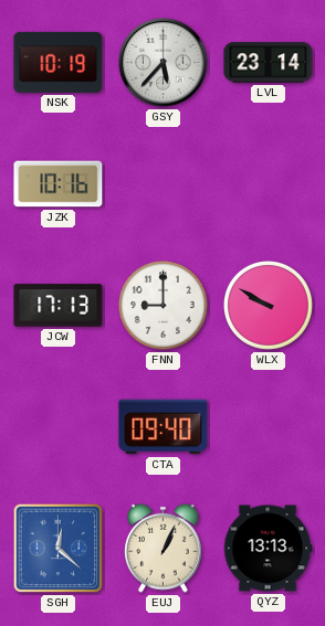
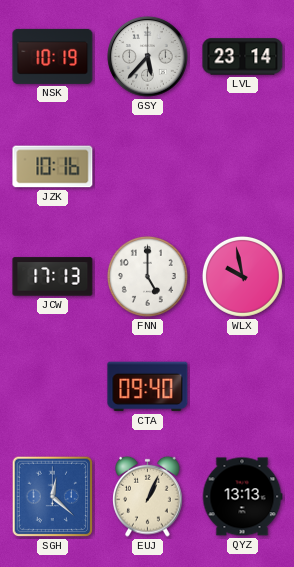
FNN: 9:00 -> 5:00 (147, 276)
WLX: 9:50 -> 9:58 (242, 276)
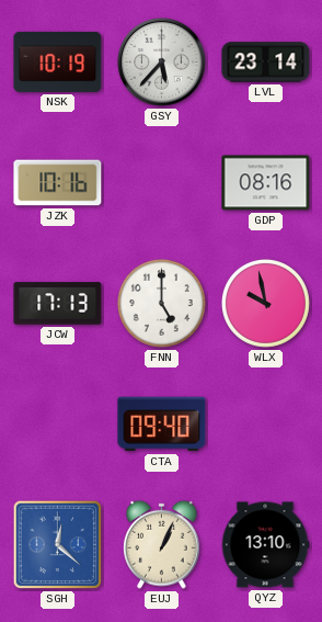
GDP: none -> 08:16 (266, 183)
QYZ: 13:13 -> 13:10 (265, 545)
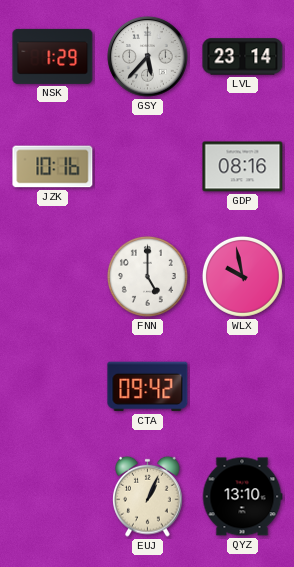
NSK: 10:19 -> 1:29 (53, 56)
JCW: 17:13 -> none (58, 304)
CTA: 09:40 -> 09:42 (148, 387)
SGH: 12:22 -> none (58, 545)
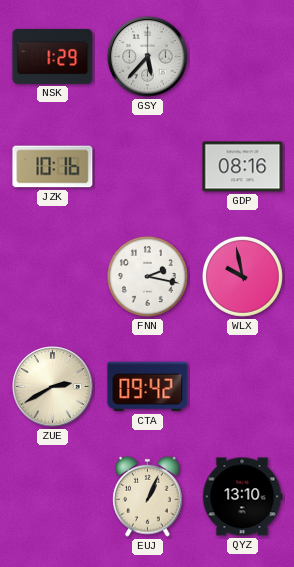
LVL: 23:14 -> none (243, 57)
FNN: 5:00 -> 2:17 (147, 276)
ZUE: none -> 2:40 (53, 387)
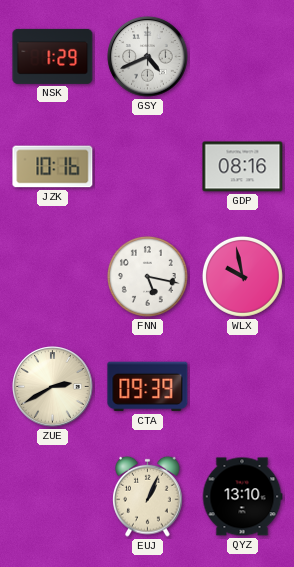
GSY: 5:37 -> 4:41 (148, 57)
FNN: 2:17 -> 5:17 (147, 276)
CTA: 09:42 -> 09:39 (148, 387)
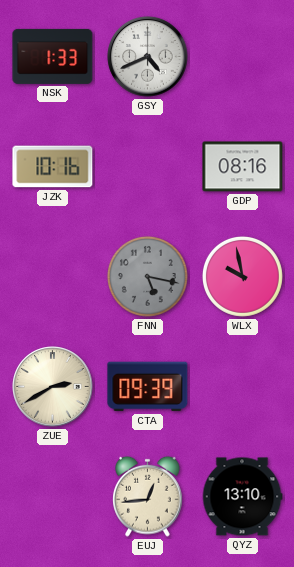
NSK: 1:29 -> 1:33 (53, 56)
FNN dial: white -> grey (147, 276)
EUJ: 1:04 -> 12:44 (148, 496)
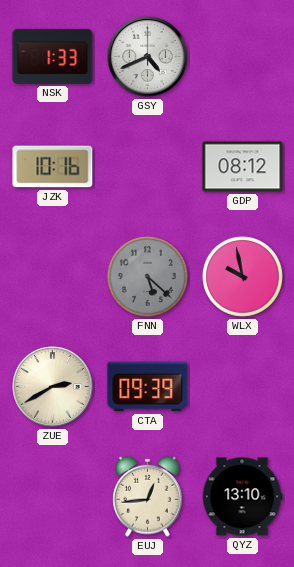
GDP: 08:16 -> 08:12 (243, 167)
FNN: 5:17 -> 5:22 (147, 276)
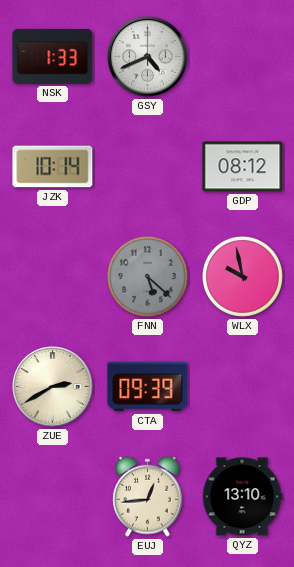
JZK: 10:16 -> 10:14 (53, 167)
